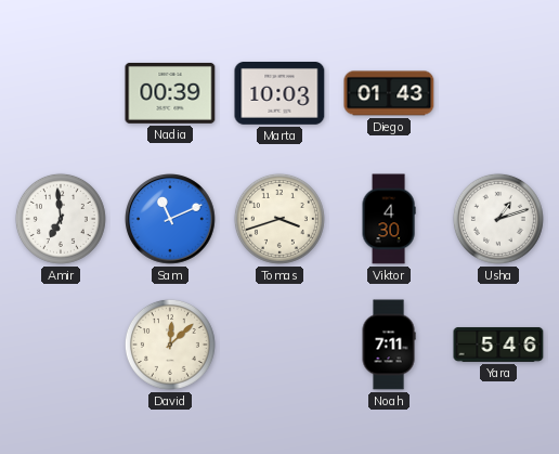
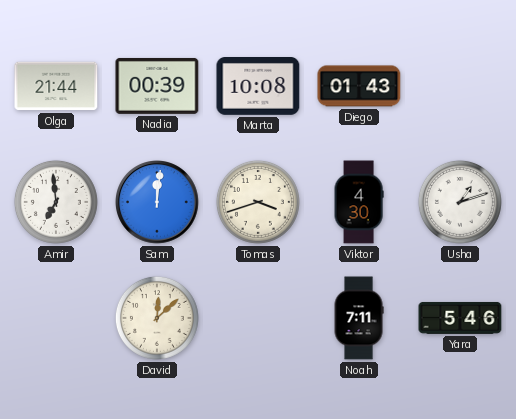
Olga: none -> 21:44 (56, 86)
Marta: 10:03 -> 10:08 (258, 87)
Sam: 11:11 -> 12:01 (158, 203)
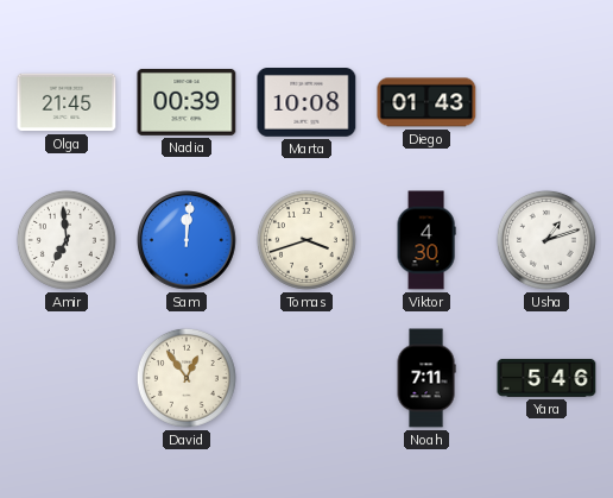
Olga: 21:44 -> 21:45 (67, 102)
David: 12:08 -> 12:54 (187, 378)
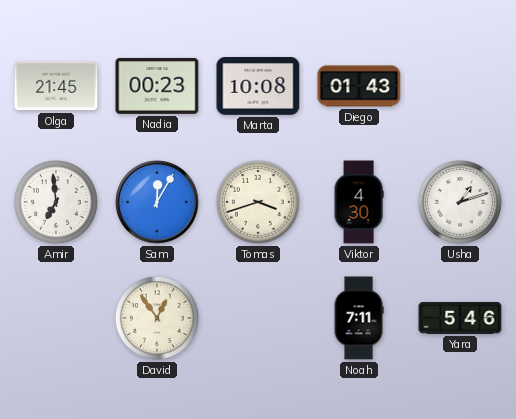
Nadia: 00:39 -> 00:23 (157, 86)
Sam: 12:01 -> 12:05 (158, 203)
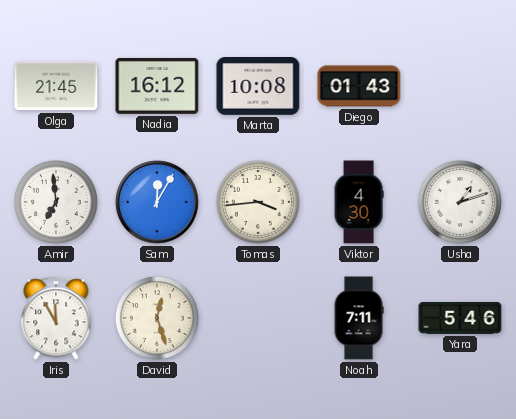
Nadia: 00:23 -> 16:12 (157, 86)
Tomas: 3:42 -> 3:44 (258, 202)
Iris: none -> 11:55 (56, 318)
David: 12:54 -> 12:27 (157, 318)
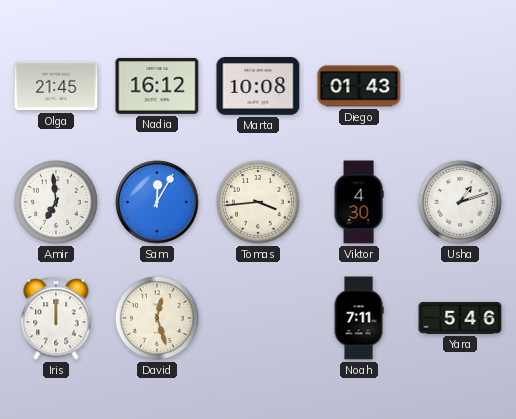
Iris: 11:55 -> 12:00 (56, 318)
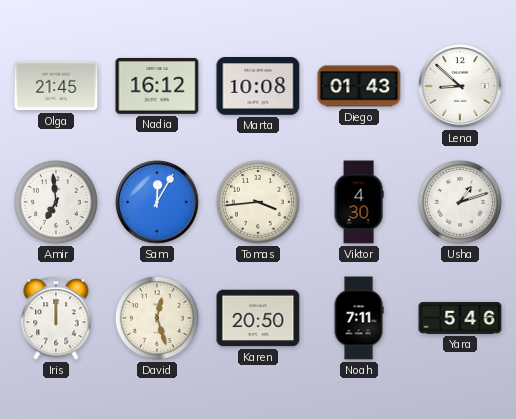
Lena: none -> 8:52 (461, 87)
Karen: none -> 20:50 (258, 318)
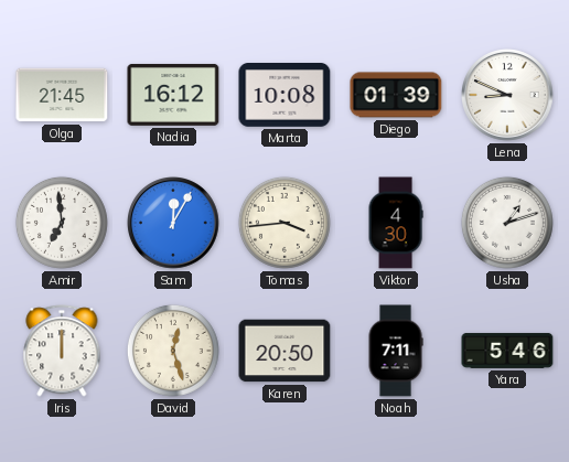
Diego: 01:43 -> 01:39 (396, 95)
Lena: 8:52 -> 8:49 (508, 96)
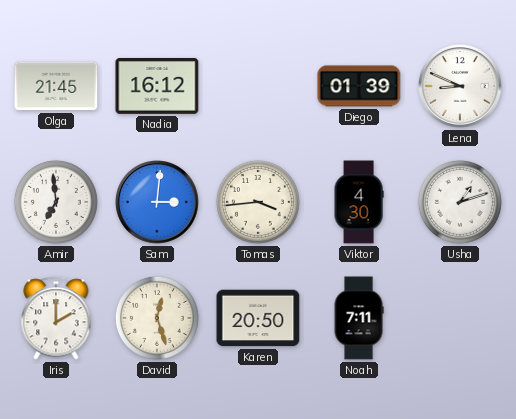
Marta: 10:08 -> none (284, 96)
Sam: 12:05 -> 3:01 (158, 203)
Iris: 12:00 -> 2:00 (56, 318)
Yara: 5:46 -> none (507, 351)
